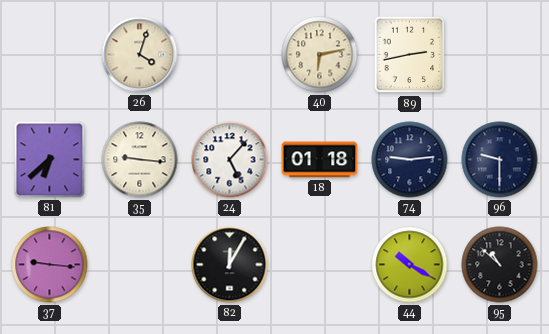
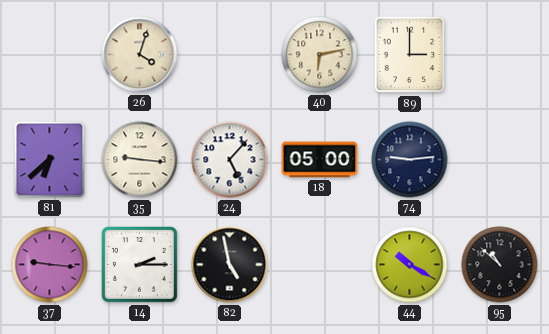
89: 2:43 -> 3:00 (410, 55)
18: 01:18 -> 05:00 (320, 160)
96: 9:30 -> none (500, 160)
14: none -> 2:15 (139, 264)
82: 12:05 -> 4:58 (230, 265)
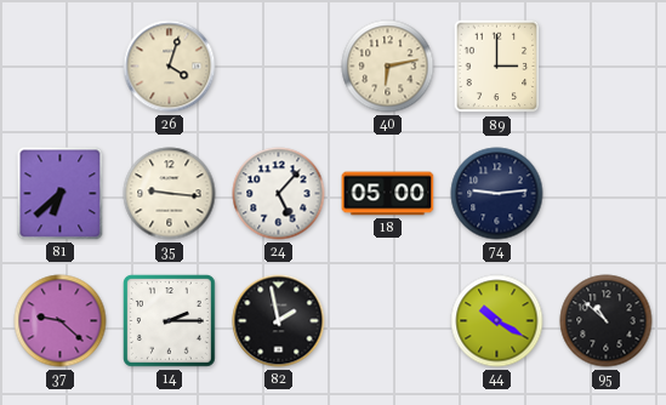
37: 9:16 -> 9:22 (61, 321)
82: 4:58 -> 1:58 (279, 321)
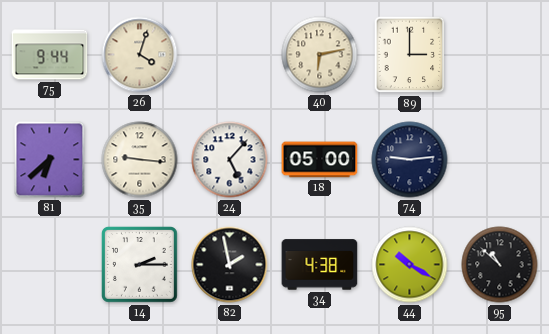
75: none -> 9:44 (50, 55)
37: 9:22 -> none (61, 321)
34: none -> 4:38 (320, 265)
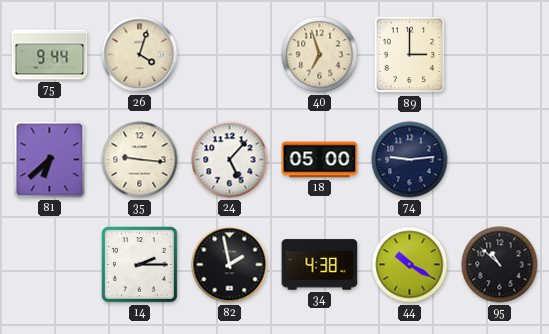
40: 6:13 -> 6:57 (320, 55)
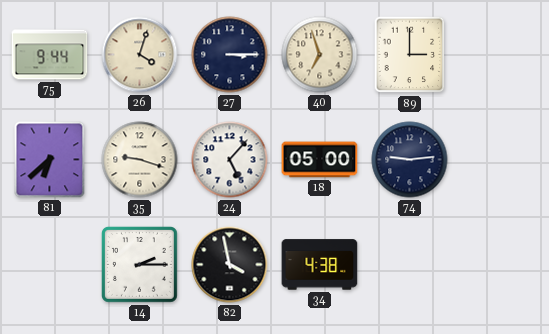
27: none -> 3:15 (230, 55)
35: 9:16 -> 9:18 (140, 160)
82: 1:58 -> 3:58 (230, 265)
44: 10:20 -> none (410, 265)
95: 10:52 -> none (500, 265)
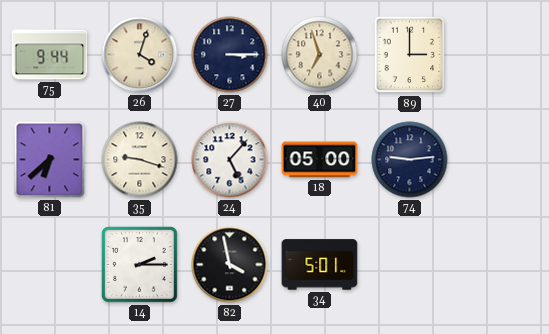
34: 4:38 -> 5:01 (320, 265)
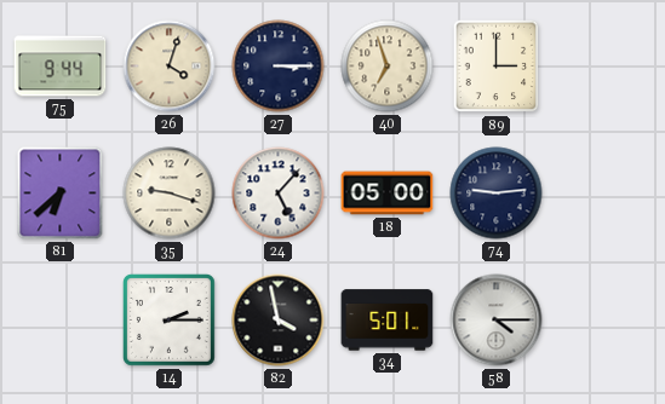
58: none -> 4:15 (497, 321)
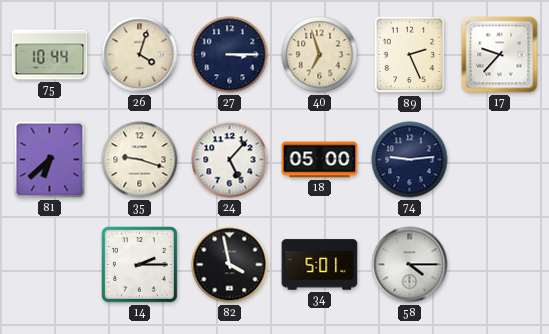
75: 9:44 -> 10:44 (50, 55)
89: 3:00 -> 2:26 (410, 55)
17: none -> 9:37 (500, 55)
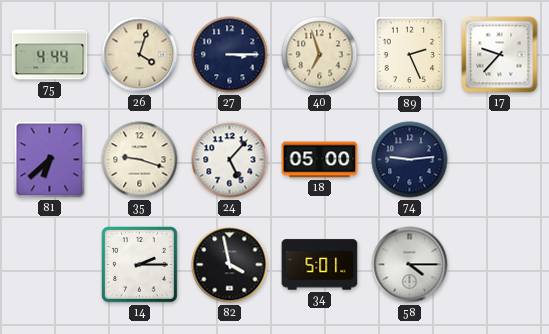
75: 10:44 -> 4:44 (50, 55)
